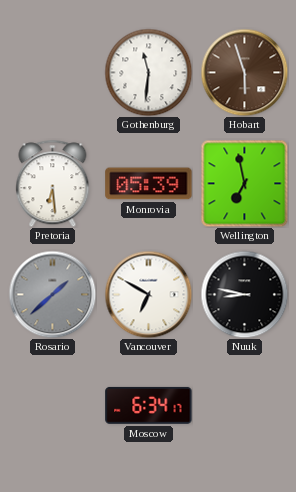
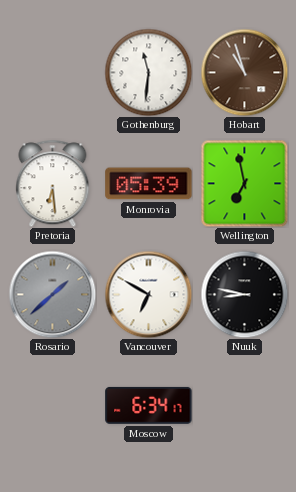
Hobart: 5:57 -> 10:57 (244, 72)
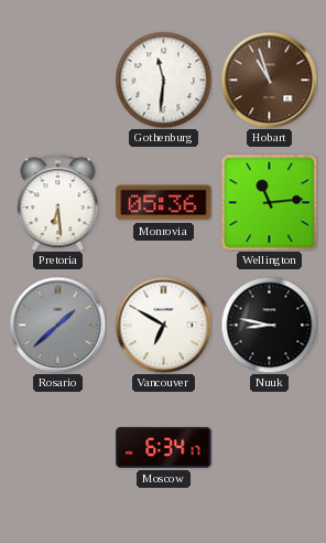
Monrovia: 05:39 -> 05:36 (164, 203)
Wellington: 6:58 -> 11:14 (269, 202)
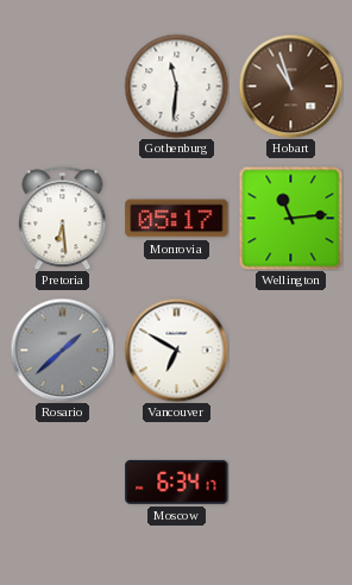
Monrovia: 05:36 -> 05:17 (177, 219)
Nuuk: 8:47 -> none (269, 324)
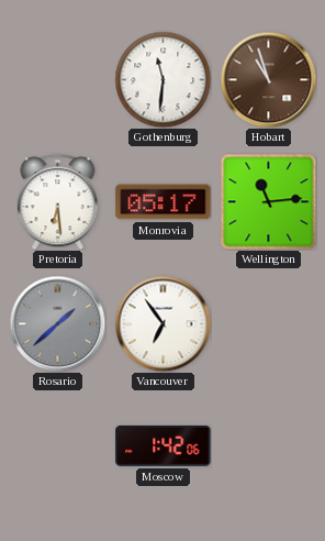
Vancouver: 6:50 -> 6:54 (162, 323)
Moscow: 6:34 -> 1:42 (164, 445)
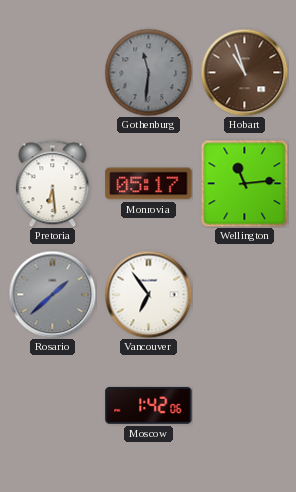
Gothenburg dial: white -> grey (148, 72)
